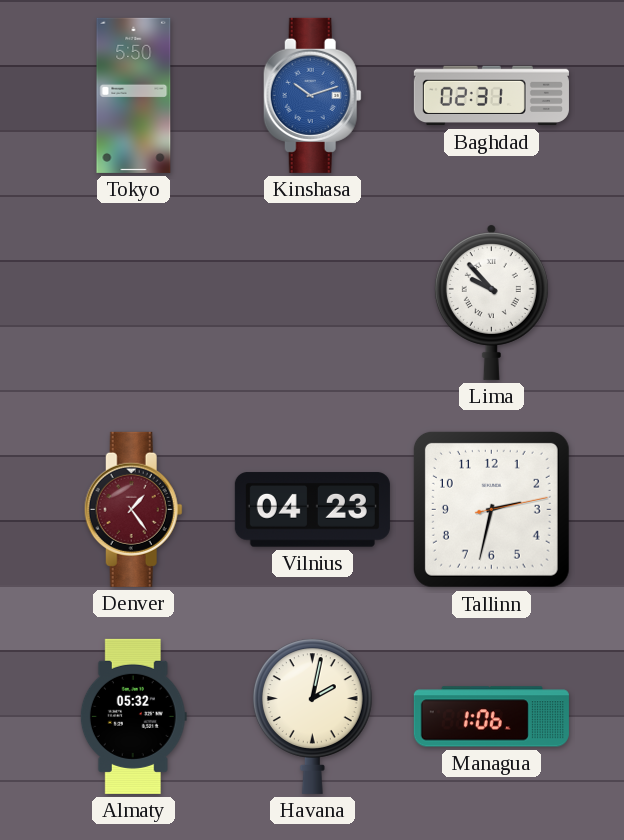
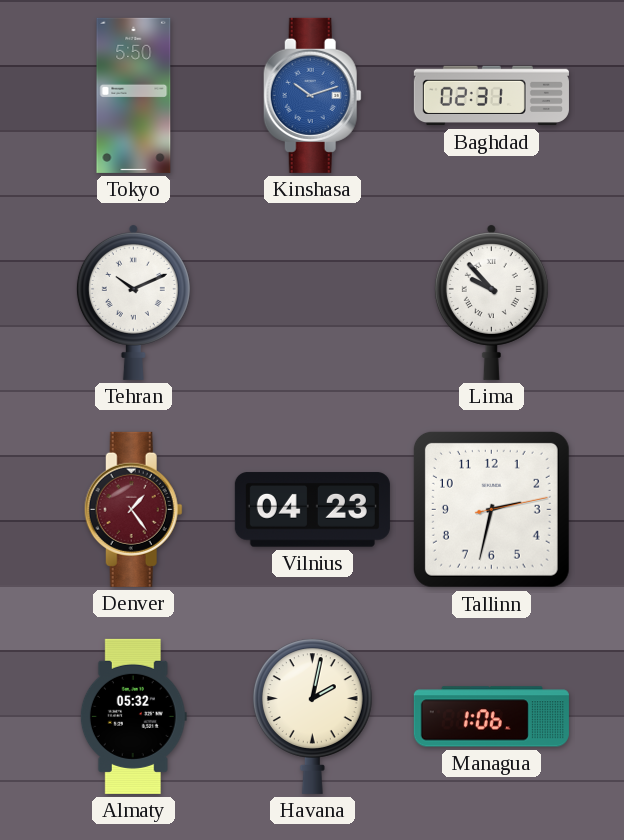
Tehran: none -> 10:11 (133, 302)
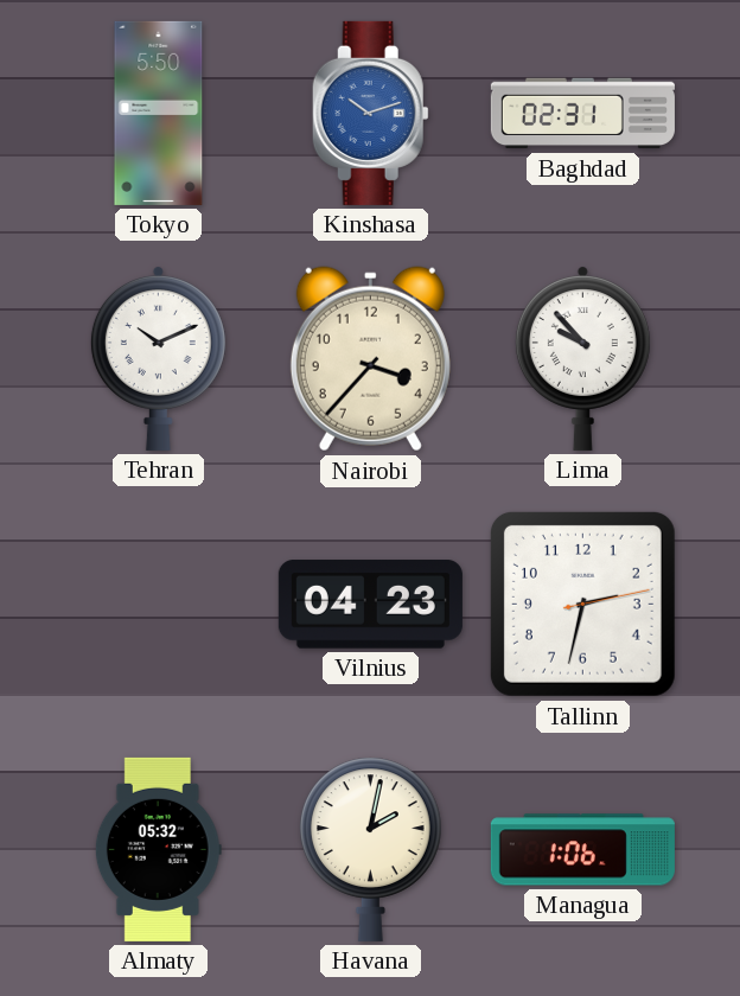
Nairobi: none -> 3:37 (370, 359)
Denver: 1:24 -> none (133, 509)
